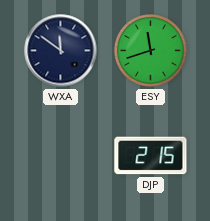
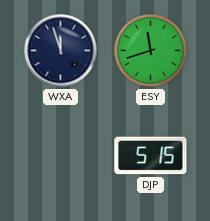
WXA: 11:51 -> 11:57 (61, 51)
DJP: 2:15 -> 5:15 (151, 156)
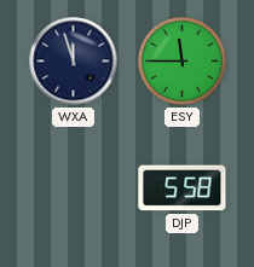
ESY: 11:42 -> 11:45 (183, 62)
DJP: 5:15 -> 5:58 (183, 188)
